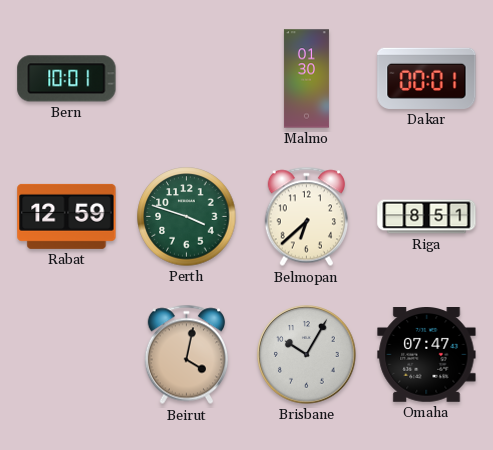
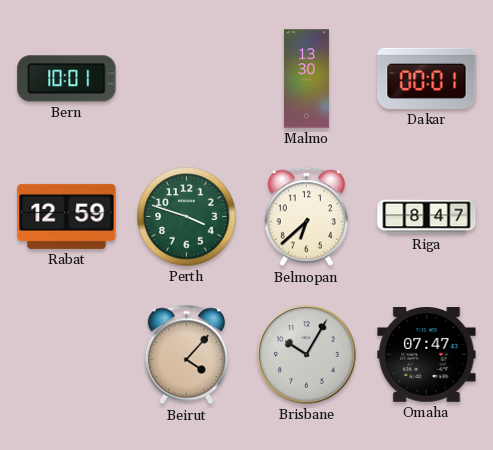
Malmo: 01:30 -> 13:30 (306, 79)
Riga: 8:51 -> 8:47 (427, 217)
Beirut: 4:02 -> 4:07 (186, 355)
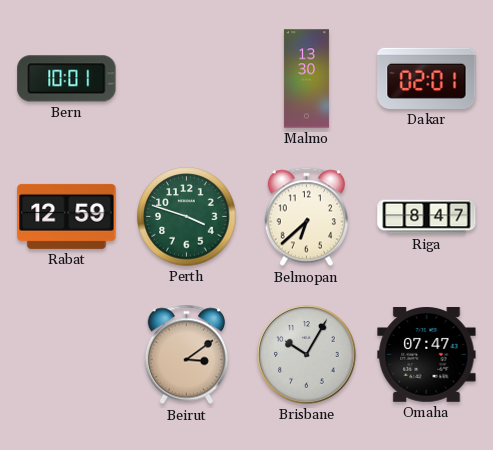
Dakar: 00:01 -> 02:01 (427, 78)
Beirut: 4:07 -> 3:09 (186, 355)
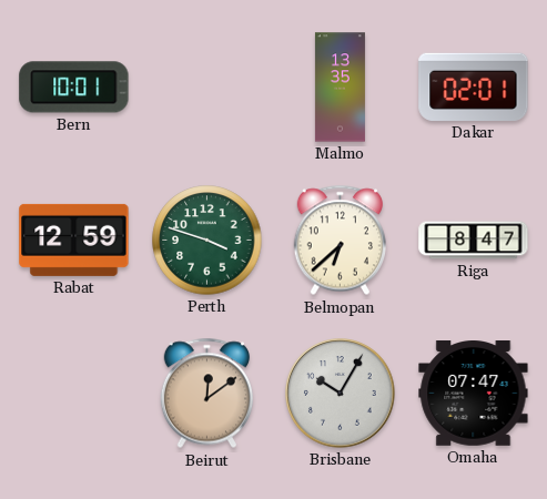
Malmo: 13:30 -> 13:35 (340, 88)
Beirut: 3:09 -> 12:09 (206, 394)
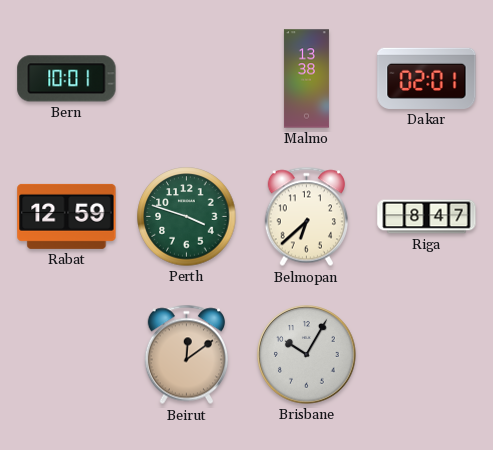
Malmo: 13:35 -> 13:38 (306, 79)
Omaha: 07:47 -> none (474, 394)
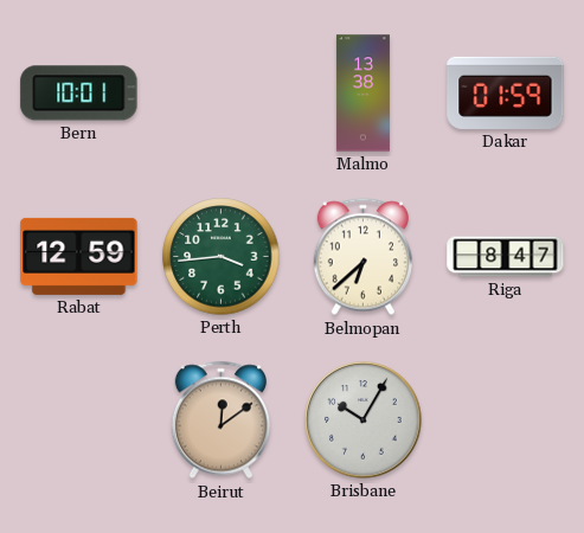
Dakar: 02:01 -> 01:59 (506, 92)
Perth: 3:48 -> 3:44 (222, 257)
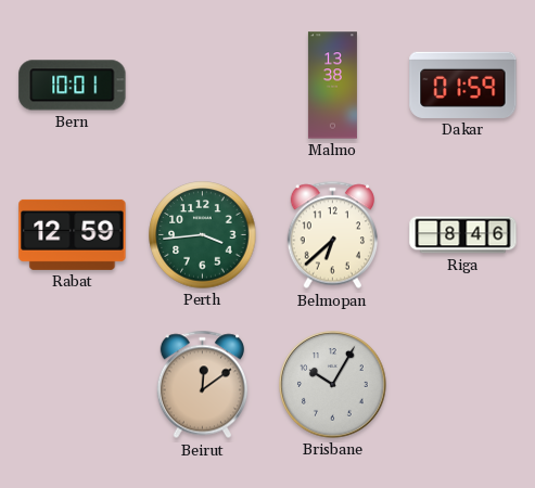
Riga: 8:47 -> 8:46 (463, 235)
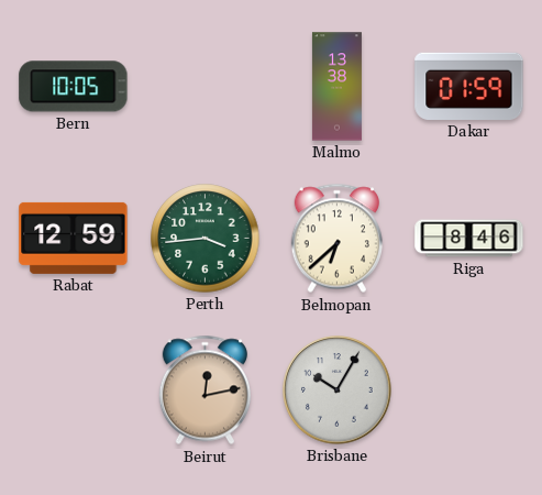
Bern: 10:01 -> 10:05 (74, 87)
Beirut: 12:09 -> 12:13 (204, 391)
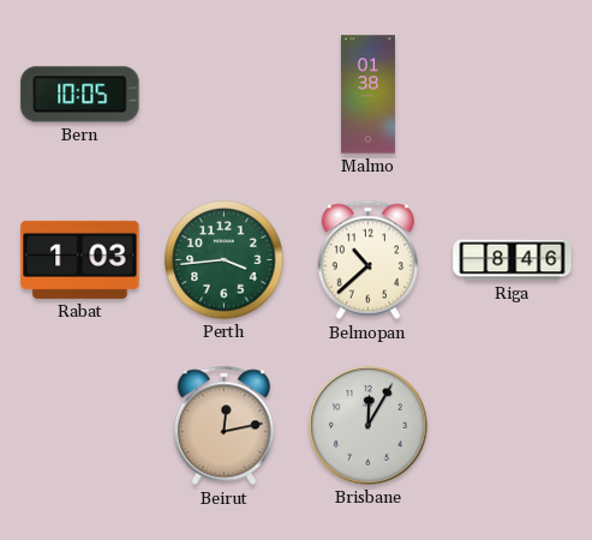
Malmo: 13:38 -> 01:38 (367, 95)
Dakar: 01:59 -> none (469, 86)
Rabat: 12:59 -> 1:03 (80, 259)
Belmopan: 6:38 -> 10:38 (367, 260)
Brisbane: 10:05 -> 12:05 (369, 426)
